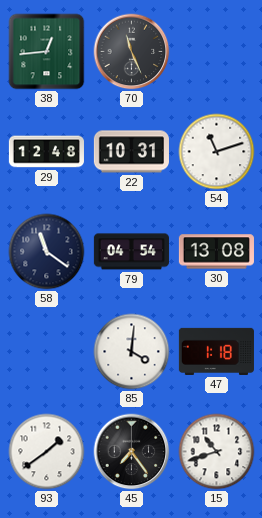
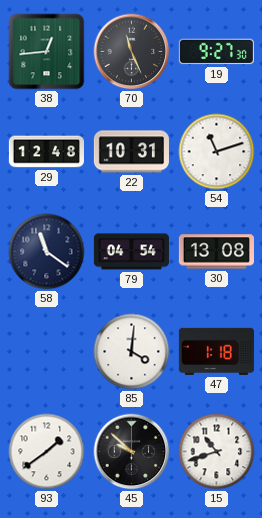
19: none -> 9:27 (216, 52)
45: 7:24 -> 9:52 (132, 452)
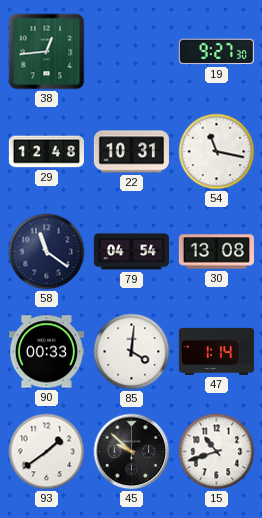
70: 11:26 -> none (132, 52)
54: 11:12 -> 11:17 (217, 152)
90: none -> 00:33 (46, 352)
47: 1:18 -> 1:14 (216, 351)
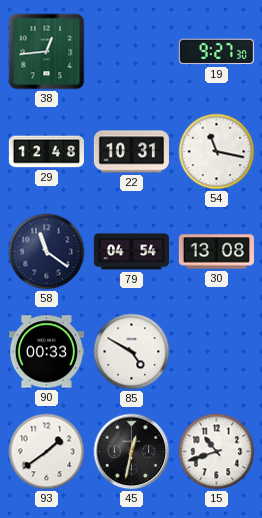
85: 4:01 -> 4:50 (132, 352)
47: 1:14 -> none (216, 351)
45: 9:52 -> 12:32 (132, 452)
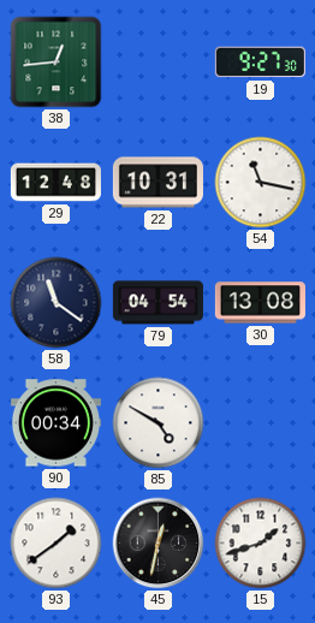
90: 00:33 -> 00:34 (55, 423)
15: 10:42 -> 1:42 (261, 544)
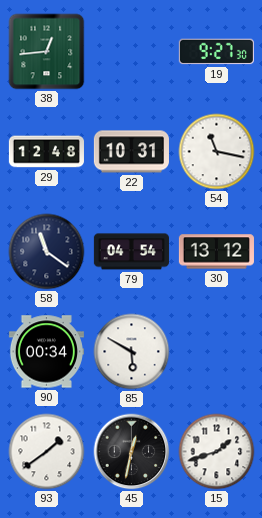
30: 13:08 -> 13:12 (216, 252)
85: 4:50 -> 5:50 (132, 352)
